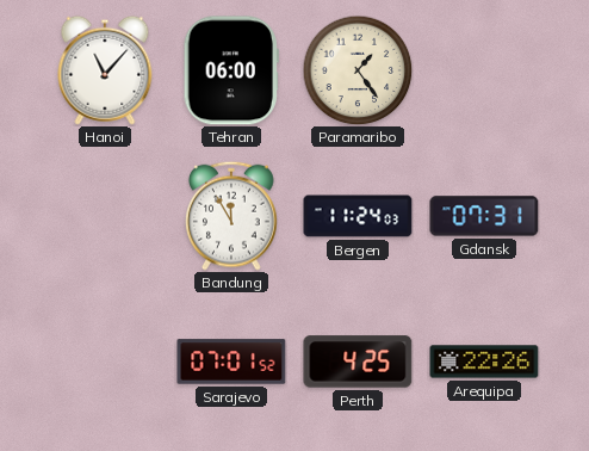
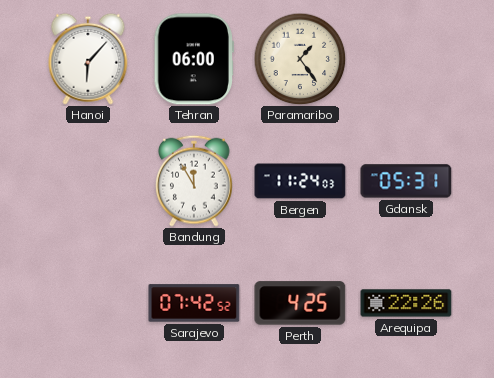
Hanoi: 11:07 -> 6:07 (88, 59)
Gdansk: 07:31 -> 05:31 (406, 181)
Sarajevo: 07:01 -> 07:42 (194, 303)
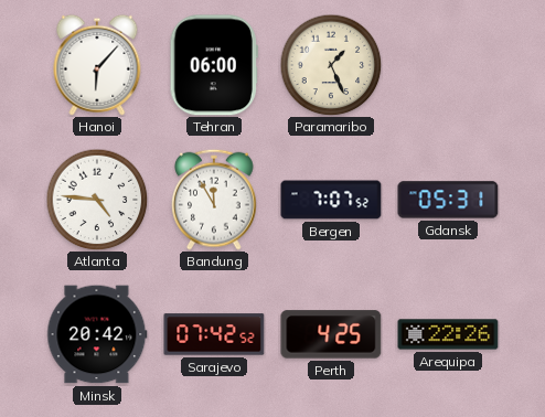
Paramaribo: 1:24 -> 1:26 (331, 65)
Atlanta: none -> 4:46 (97, 200)
Bergen: 11:24 -> 7:07 (331, 200)
Minsk: none -> 20:42 (97, 334)
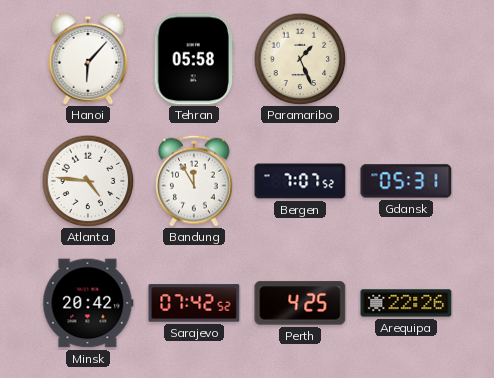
Tehran: 06:00 -> 05:58 (194, 59)
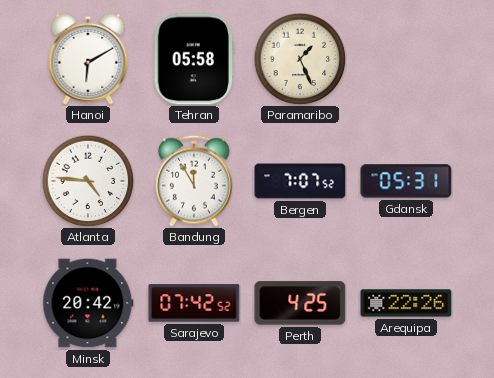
Hanoi: 6:07 -> 6:10 (88, 59)
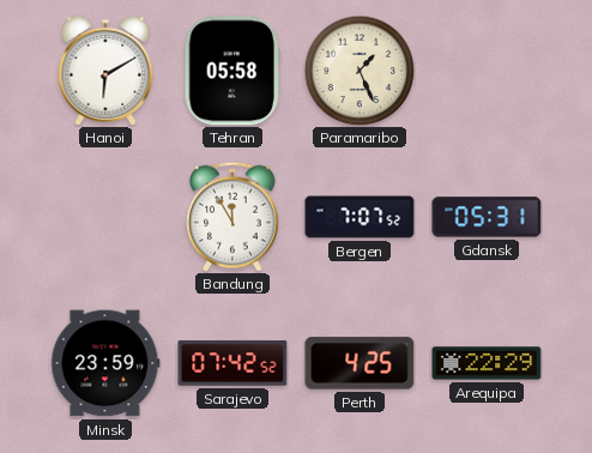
Atlanta: 4:46 -> none (88, 181)
Minsk: 20:42 -> 23:59 (105, 363)
Arequipa: 22:26 -> 22:29 (487, 363)
